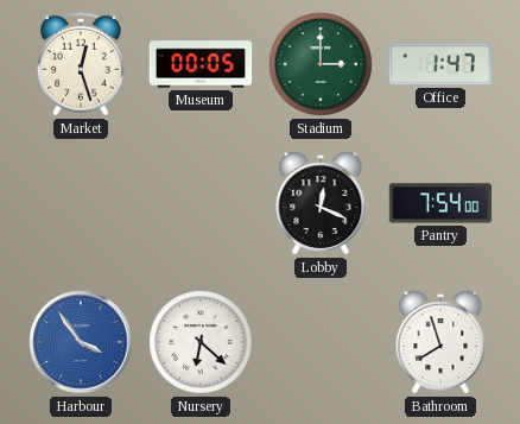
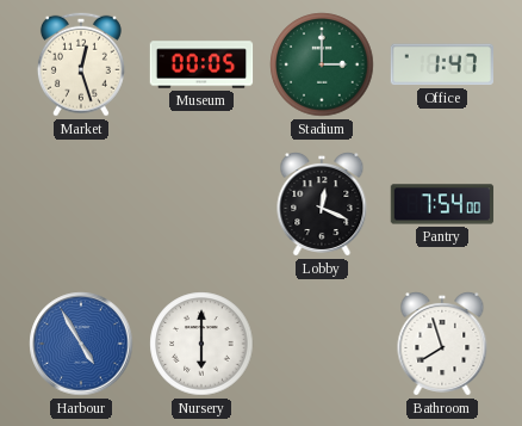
Harbour: 3:54 -> 4:55 (81, 344)
Nursery: 6:22 -> 6:00 (201, 344)
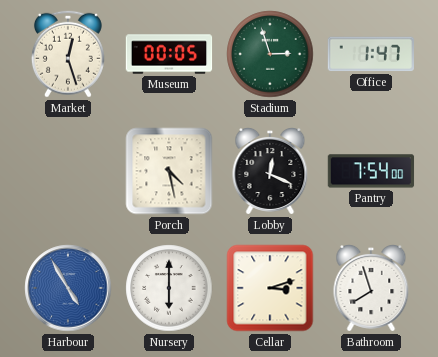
Stadium: 3:00 -> 2:57 (270, 54)
Porch: none -> 4:28 (169, 171)
Cellar: none -> 3:12 (270, 288)
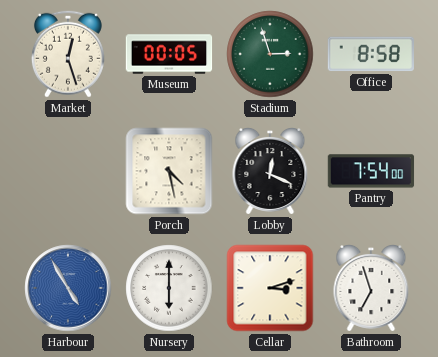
Office: 1:47 -> 8:58 (370, 54)
Bathroom: 7:57 -> 6:57 (371, 289)
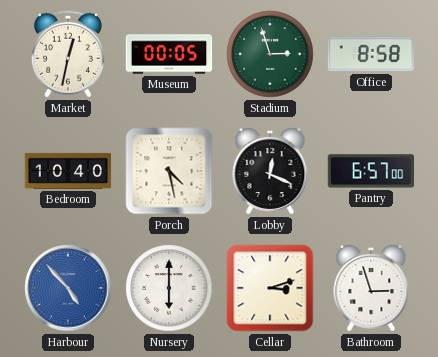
Market: 12:27 -> 12:32 (68, 54)
Bedroom: none -> 10:40 (68, 171)
Pantry: 7:54 -> 6:57 (371, 171)
Harbour: 4:55 -> 4:53 (68, 288)
Bathroom: 6:57 -> 2:57 (371, 289)
